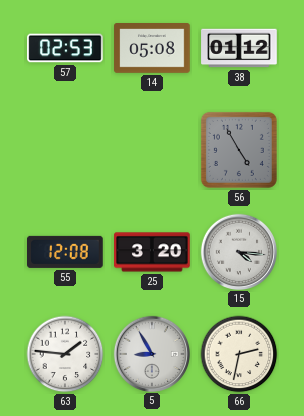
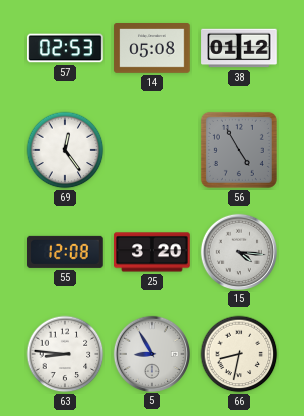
69: none -> 12:24 (65, 150)
63: 1:46 -> 8:46 (65, 354)
66: 2:32 -> 8:32 (239, 354)
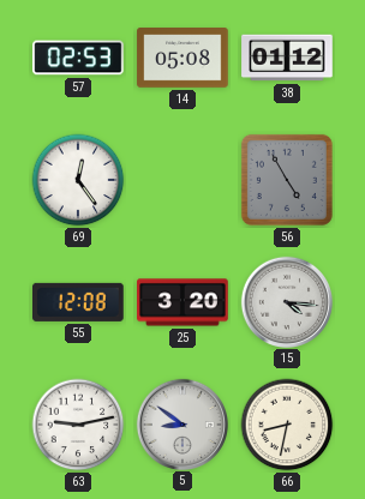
63: 8:46 -> 9:13 (78, 425)
5: 8:55 -> 8:51 (181, 423)
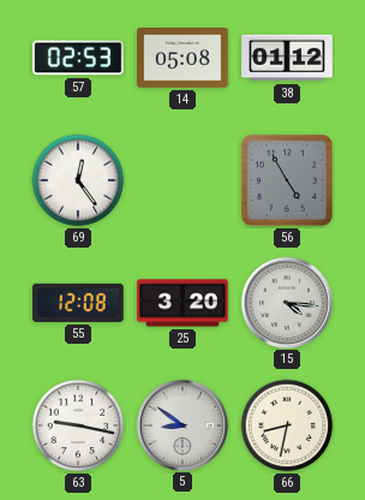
63: 9:13 -> 9:17 (78, 425)
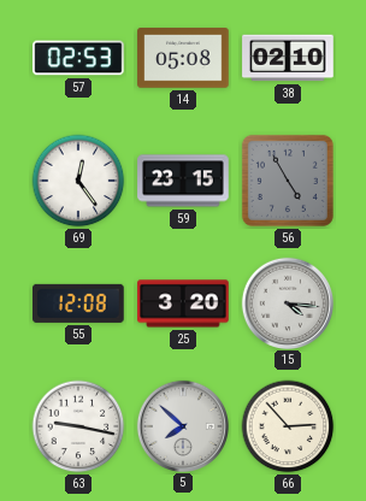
38: 01:12 -> 02:10 (288, 58)
59: none -> 23:15 (183, 181)
5: 8:51 -> 7:52 (182, 425)
66: 8:32 -> 2:53 (288, 426)
